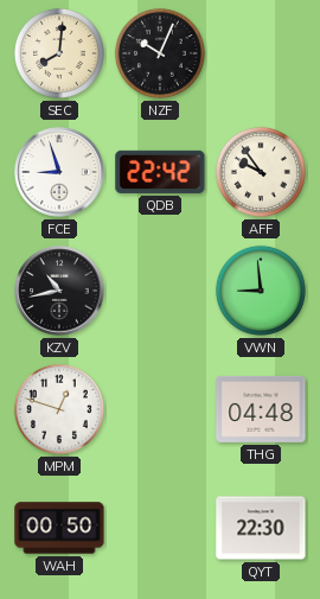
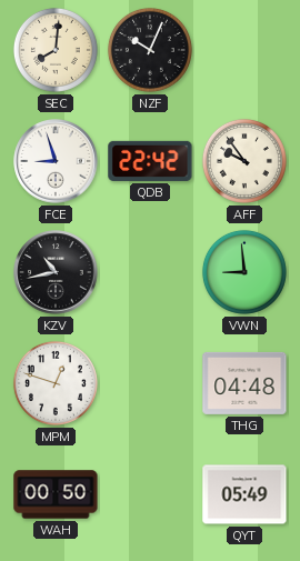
QYT: 22:30 -> 05:49 (244, 494)
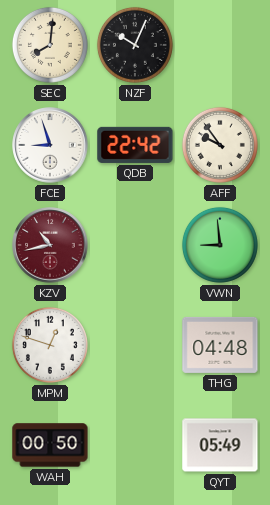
KZV dial: black -> burgundy (50, 245)
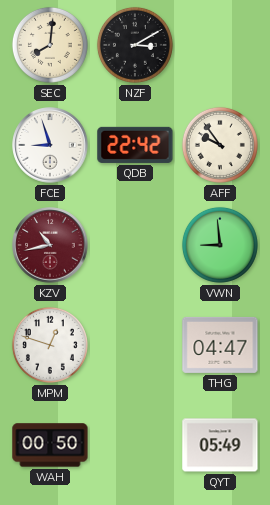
NZF: 10:04 -> 3:10 (135, 45)
THG: 04:48 -> 04:47 (220, 345)
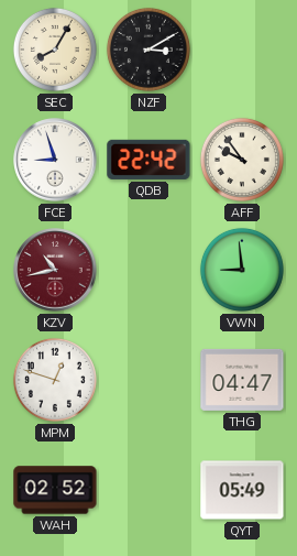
SEC: 8:01 -> 8:05 (55, 50)
WAH: 00:50 -> 02:52 (55, 490)
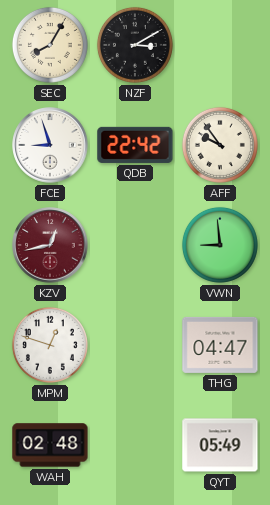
KZV: 10:43 -> 12:43 (50, 245)
WAH: 02:52 -> 02:48 (50, 445)
